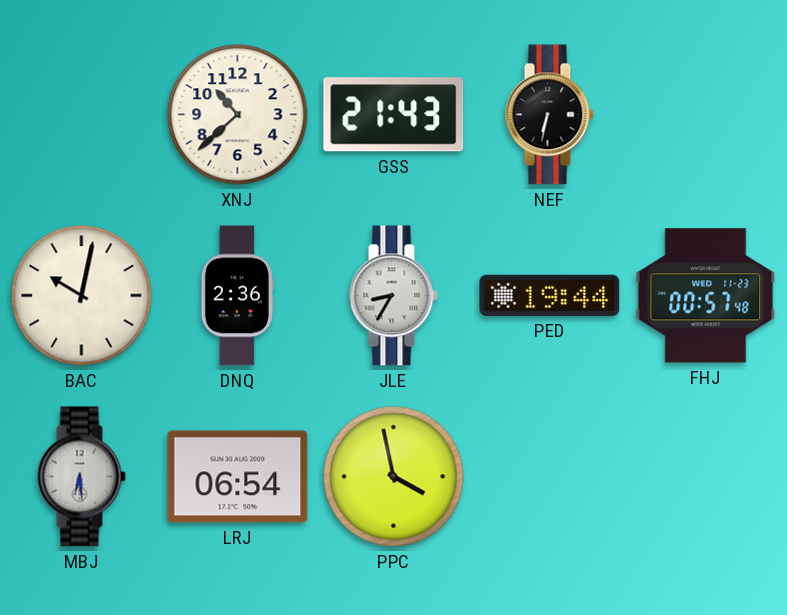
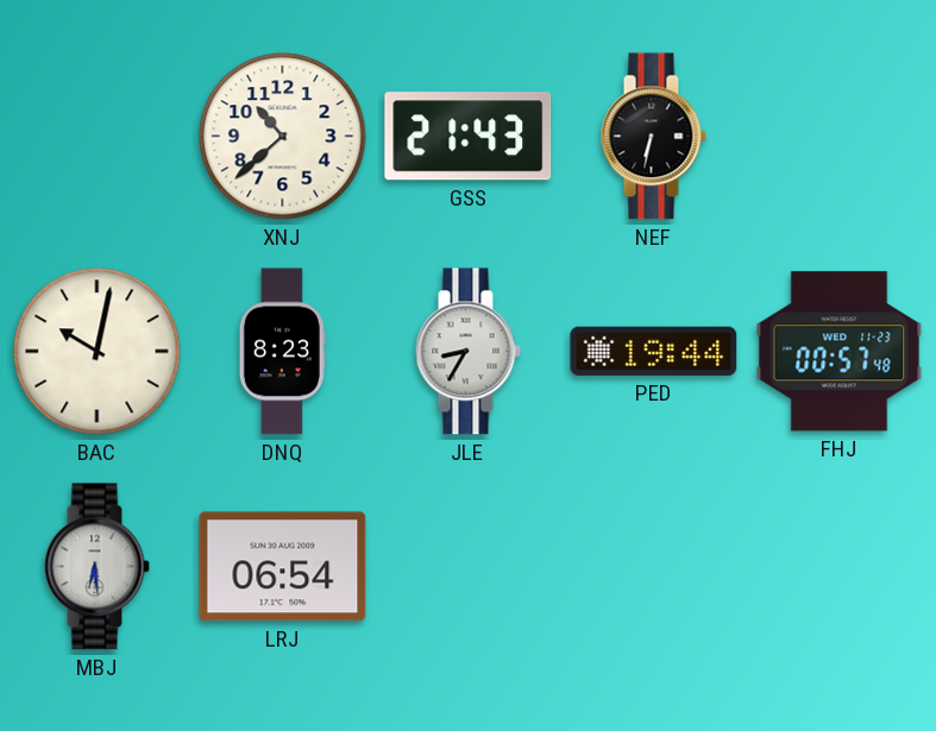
DNQ: 2:36 -> 8:23 (282, 352)
PPC: 3:58 -> none (394, 477)
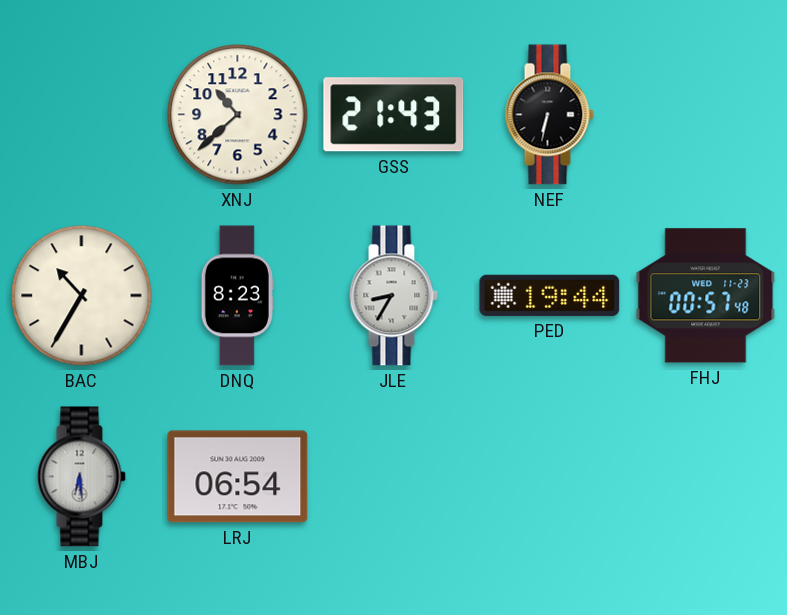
BAC: 10:02 -> 10:35 (82, 296)
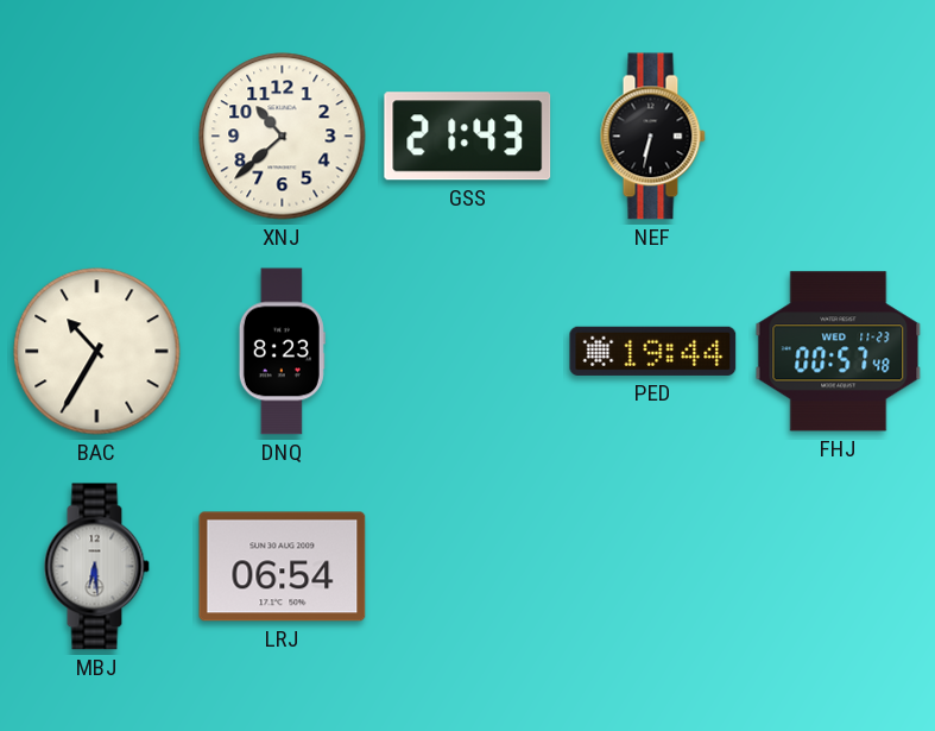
JLE: 8:35 -> none (393, 296)
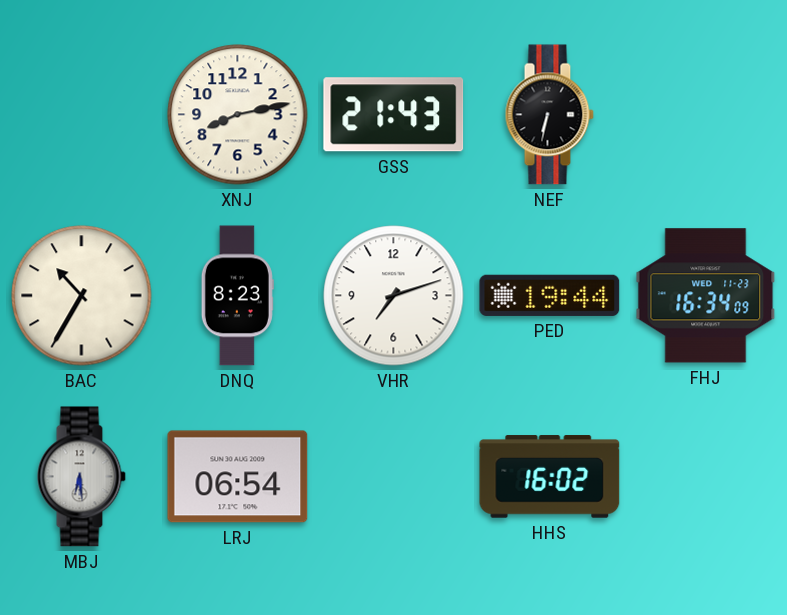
XNJ: 10:38 -> 8:13 (238, 115)
VHR: none -> 7:12 (394, 296)
FHJ: 00:57 -> 16:34 (706, 296)
HHS: none -> 16:02 (550, 477)
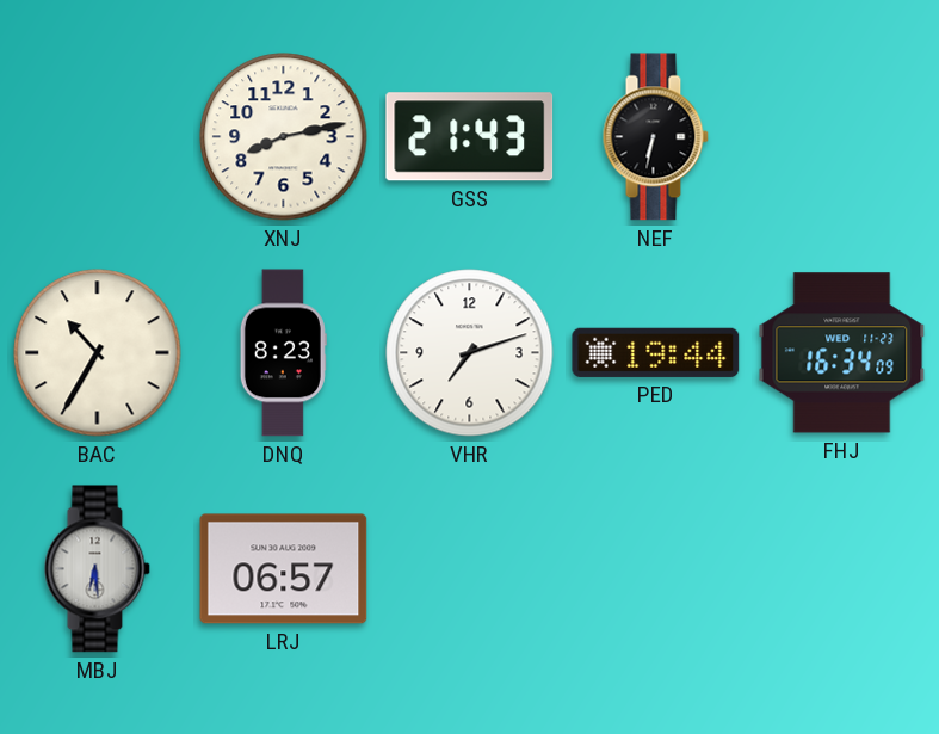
LRJ: 06:54 -> 06:57 (284, 569)
HHS: 16:02 -> none (550, 477)
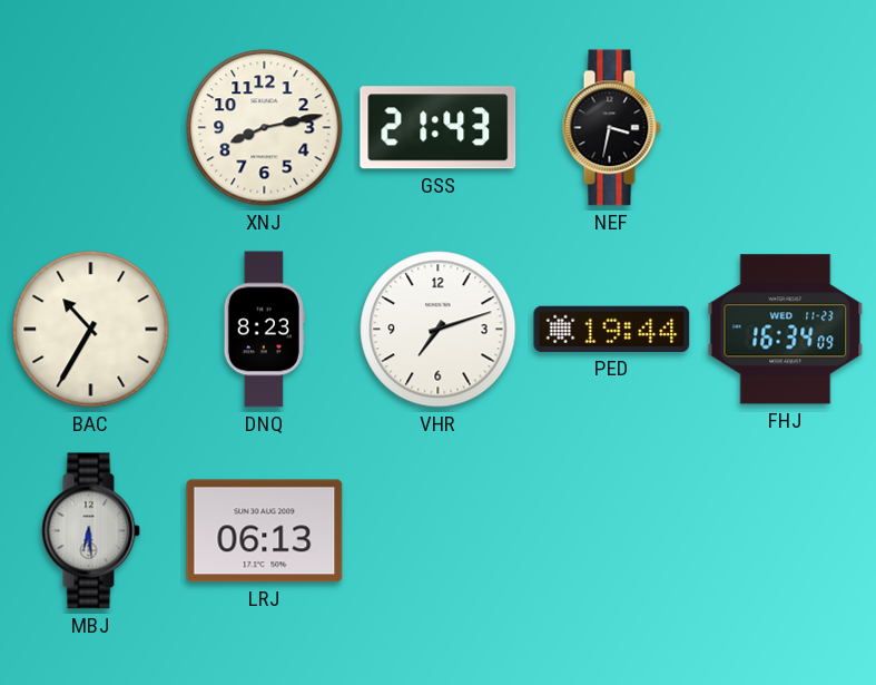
NEF: 6:32 -> 3:32 (611, 128)
LRJ: 06:57 -> 06:13 (265, 531)
